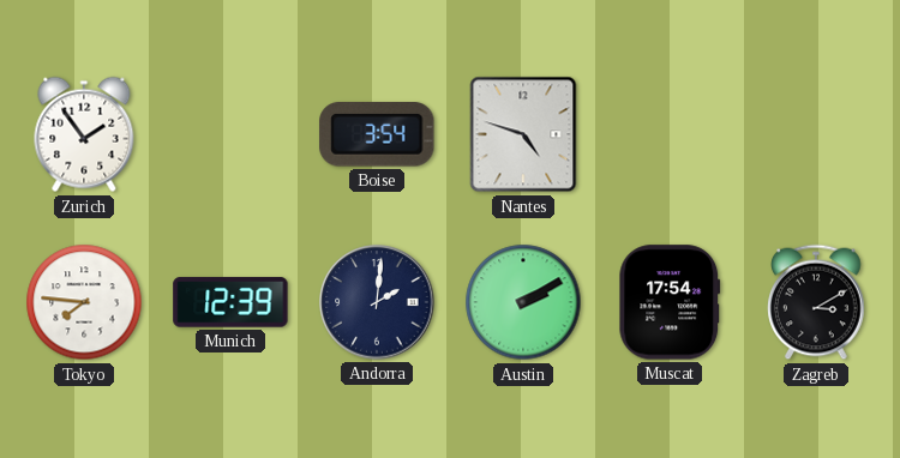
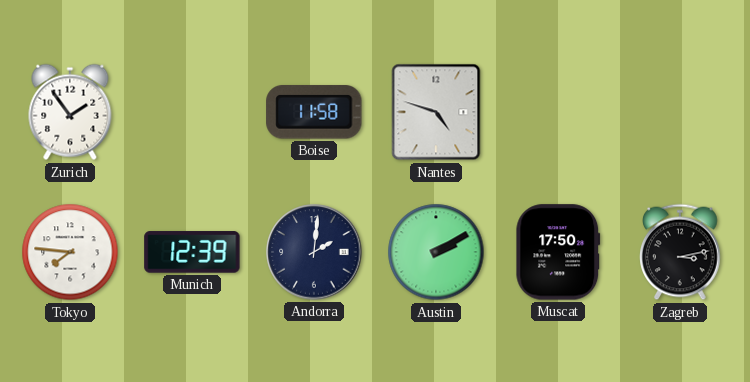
Boise: 3:54 -> 11:58 (314, 112)
Muscat: 17:54 -> 17:50 (558, 252)
Zagreb: 3:10 -> 3:13 (680, 252)
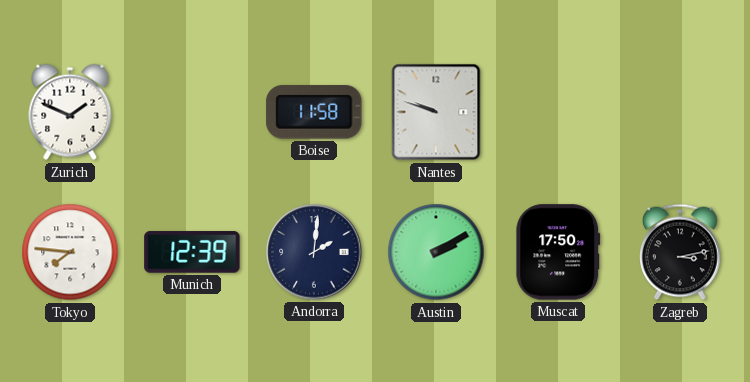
Zurich: 1:54 -> 1:49 (70, 112)
Nantes: 4:48 -> 9:48 (436, 112)
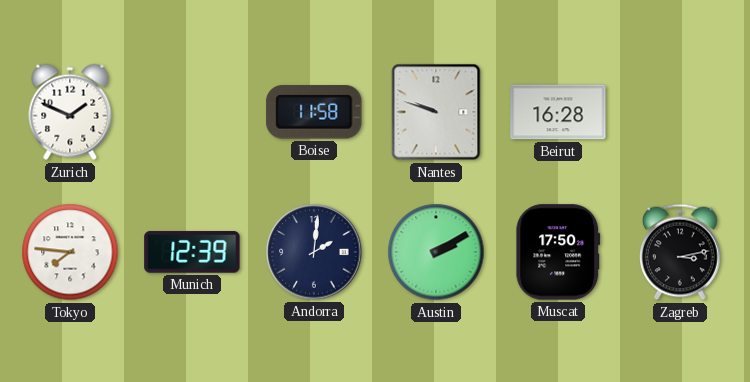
Beirut: none -> 16:28 (558, 112)
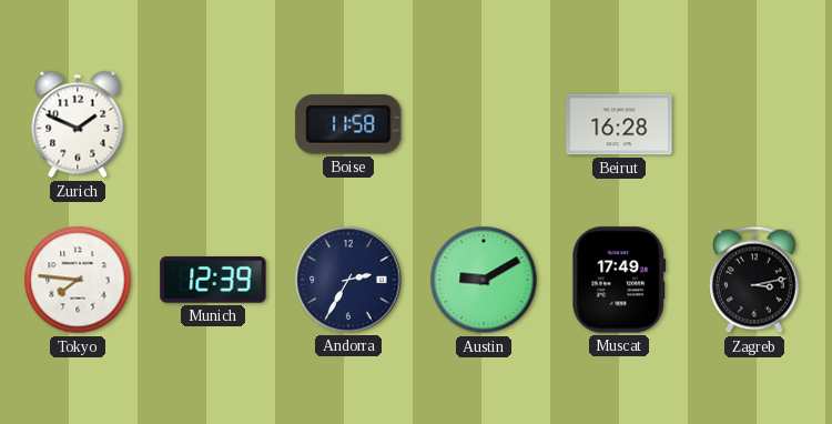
Nantes: 9:48 -> none (436, 112)
Andorra: 2:01 -> 2:35 (348, 280)
Austin: 2:10 -> 9:10 (484, 280)
Muscat: 17:50 -> 17:49 (619, 280)
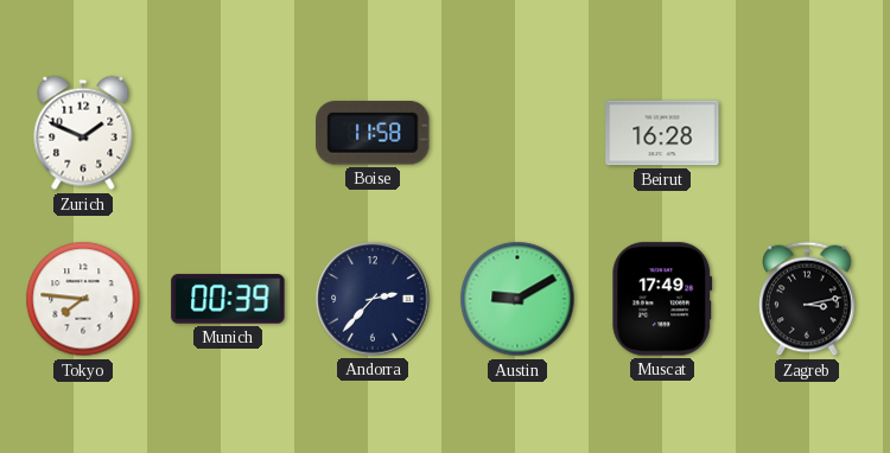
Munich: 12:39 -> 00:39 (228, 299)
Andorra: 2:35 -> 2:37 (373, 299)
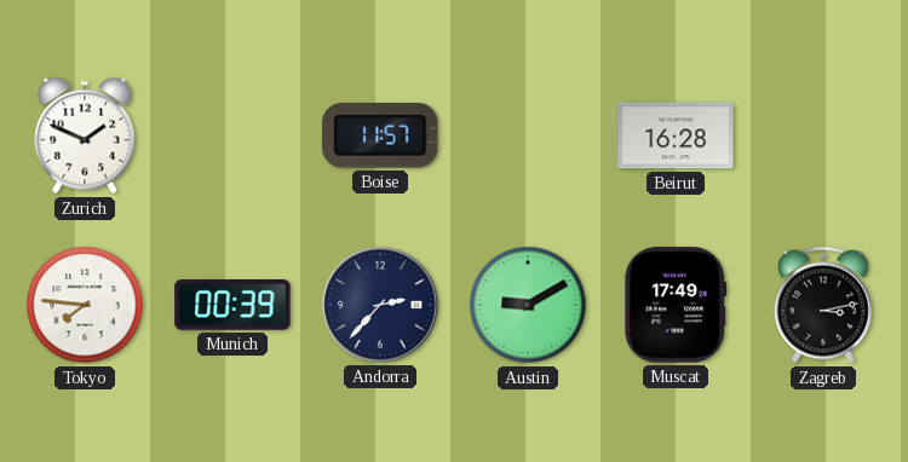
Boise: 11:58 -> 11:57 (380, 135)
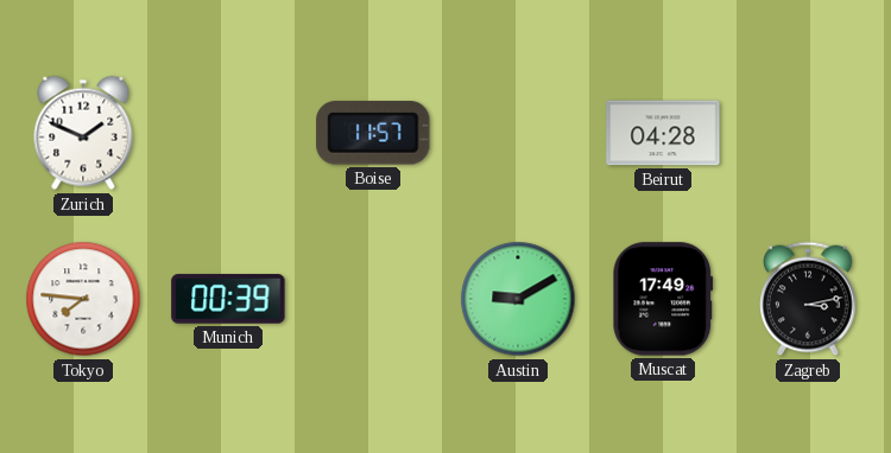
Beirut: 16:28 -> 04:28 (663, 133)
Andorra: 2:37 -> none (380, 305)
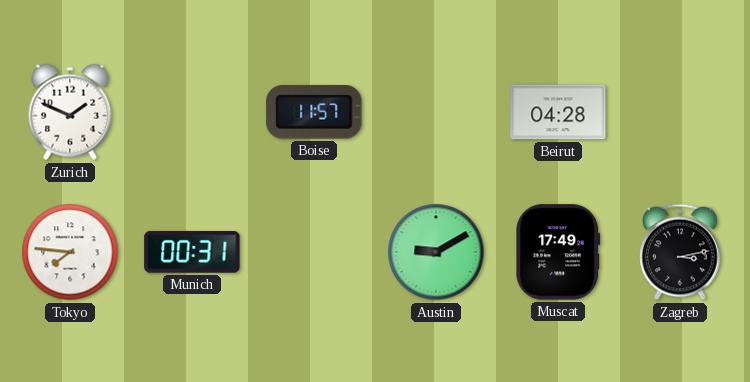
Munich: 00:39 -> 00:31 (192, 252)
